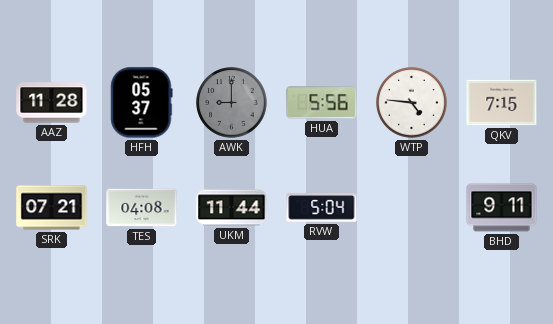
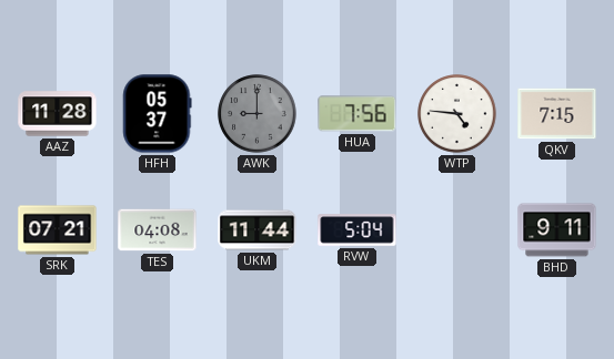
HUA: 5:56 -> 7:56 (358, 114)
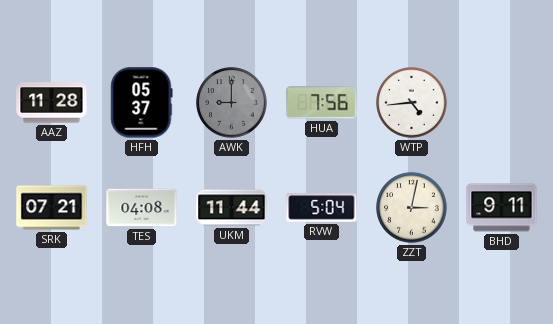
WTP: 4:46 -> 4:44 (412, 103)
QKV: 7:15 -> none (557, 114)
ZZT: none -> 3:02 (412, 208)
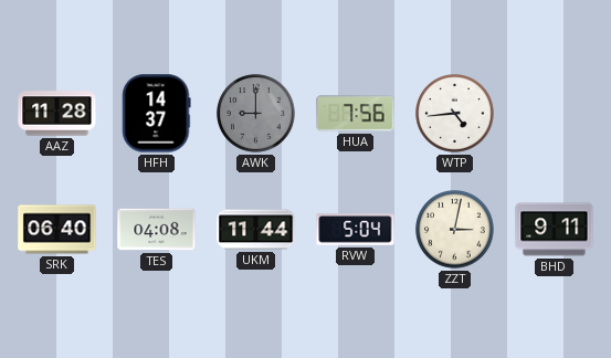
HFH: 05:37 -> 14:37 (157, 114)
SRK: 07:21 -> 06:40 (57, 230)
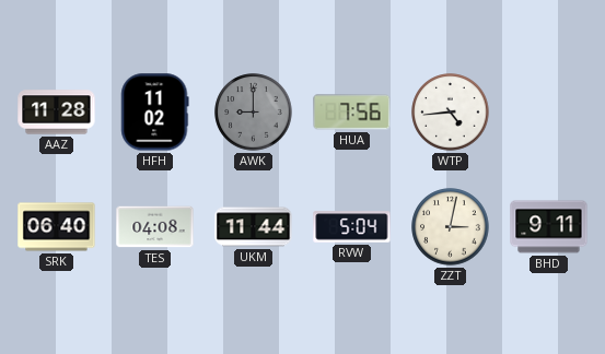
HFH: 14:37 -> 11:02 (155, 113)
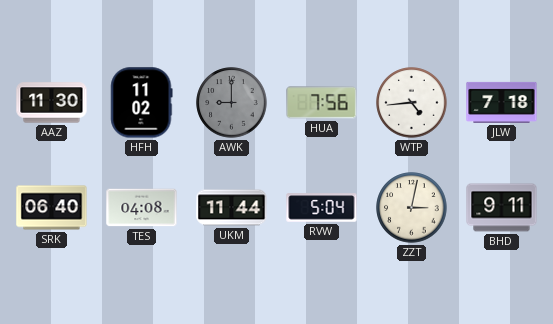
AAZ: 11:28 -> 11:30 (52, 103)
JLW: none -> 7:18 (502, 102)
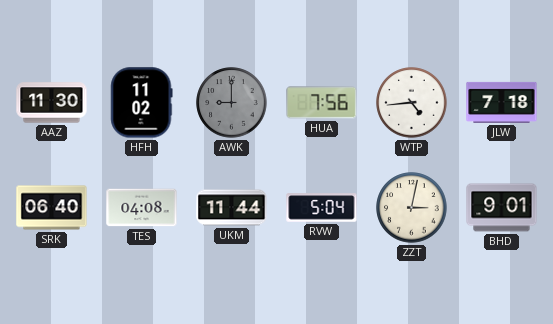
BHD: 9:11 -> 9:01 (502, 208)
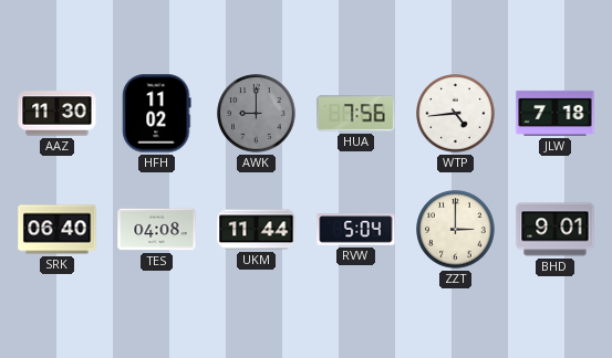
ZZT: 3:02 -> 3:00 (456, 230)
